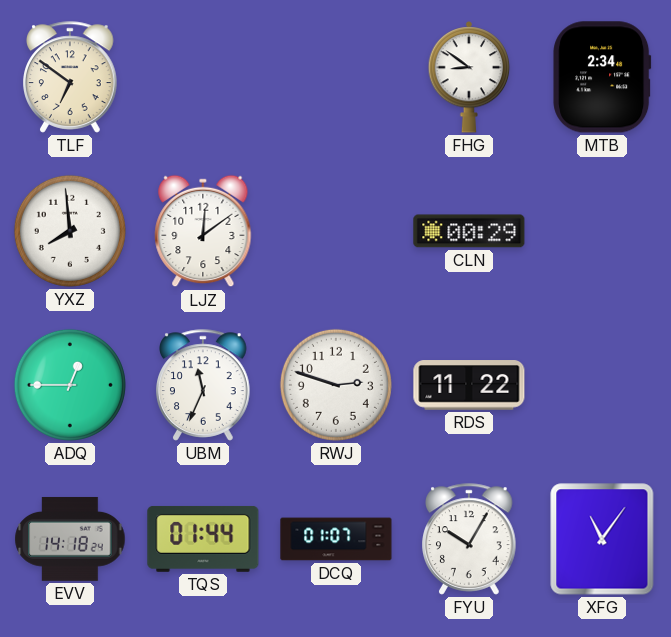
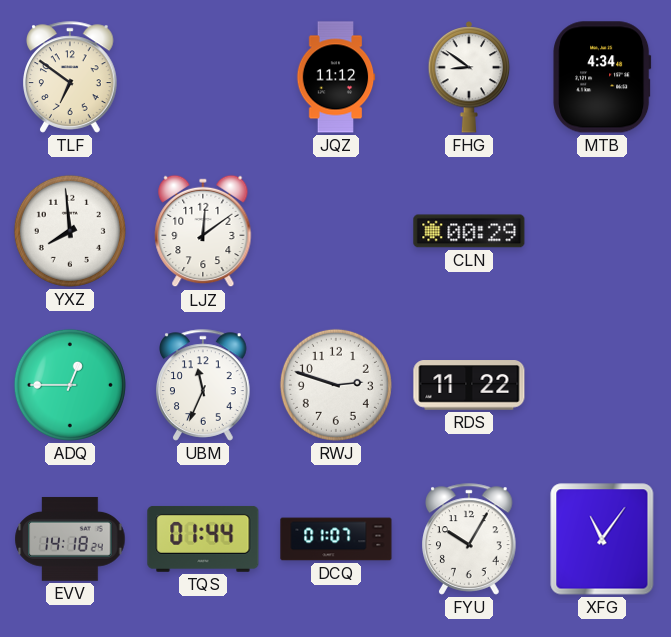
JQZ: none -> 11:12 (336, 77)
MTB: 2:34 -> 4:34 (602, 77)
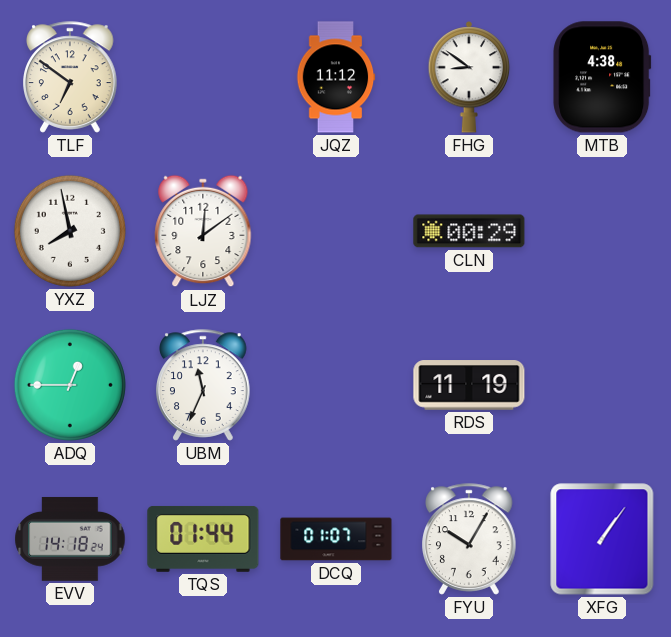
MTB: 4:34 -> 4:38 (602, 77)
YXZ: 7:59 -> 7:58 (70, 231)
RWJ: 2:48 -> none (336, 385)
RDS: 11:22 -> 11:19 (469, 385)
XFG: 11:06 -> 1:06 (602, 539)
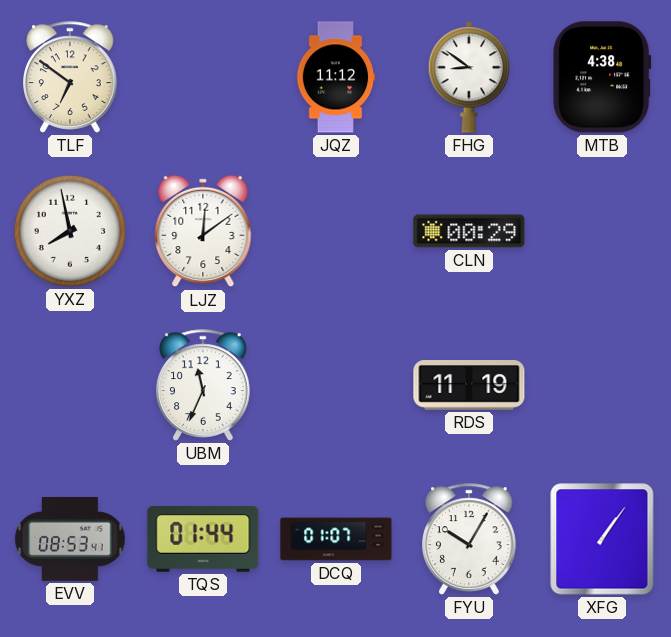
ADQ: 12:45 -> none (70, 385)
EVV: 14:18 -> 08:53 (70, 539)
